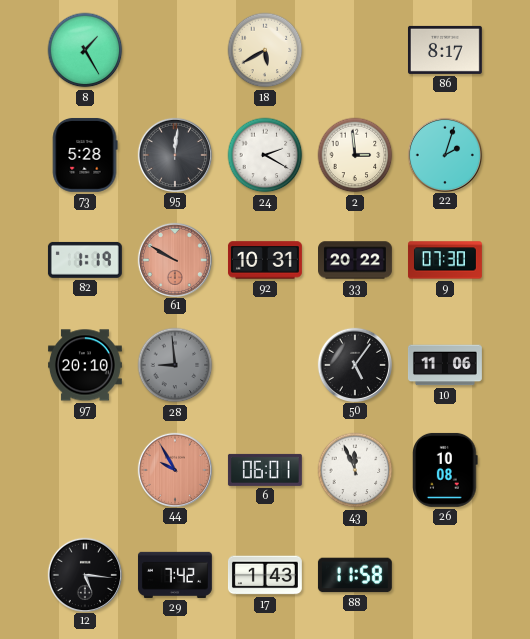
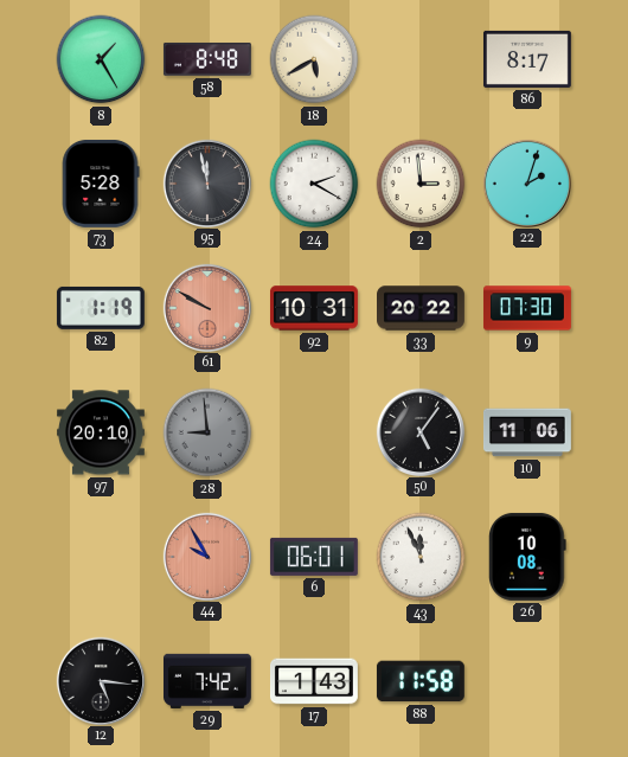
58: none -> 8:48 (207, 59)
95: 12:01 -> 11:58 (206, 182)
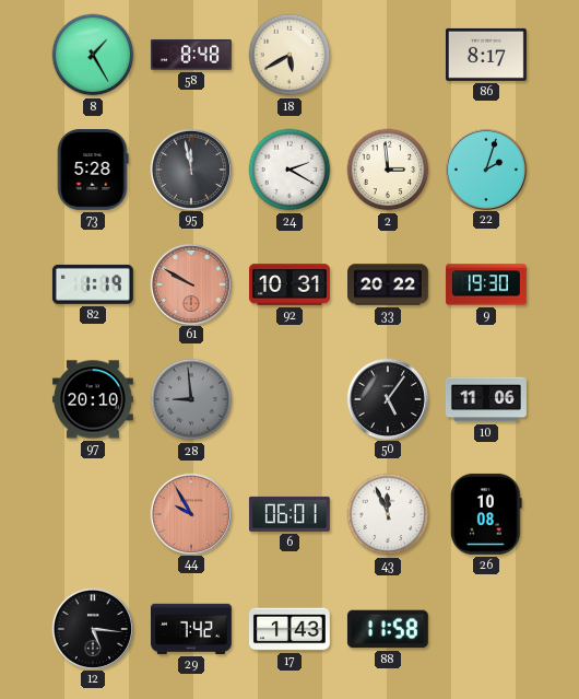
9: 07:30 -> 19:30 (486, 284)
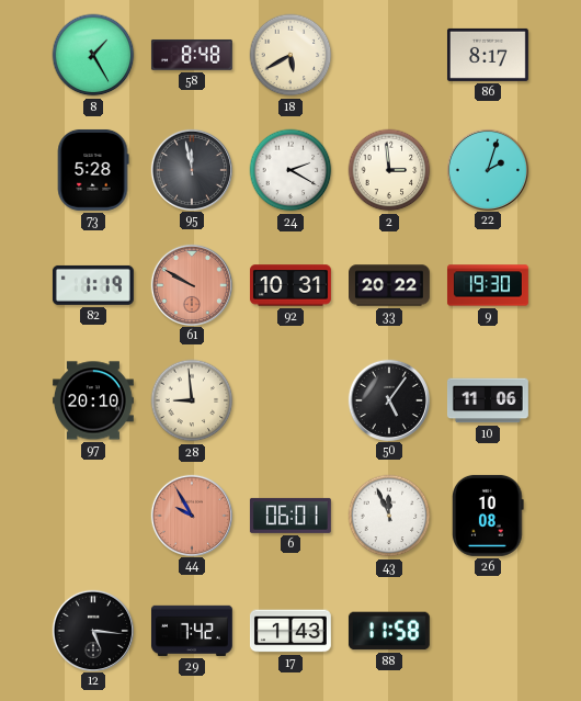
28 dial: grey -> cream (192, 400)
